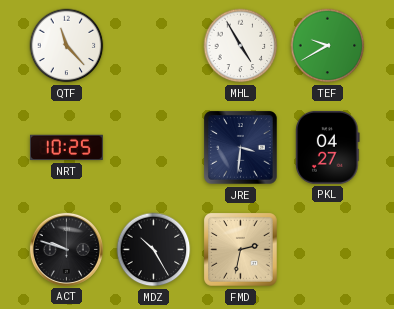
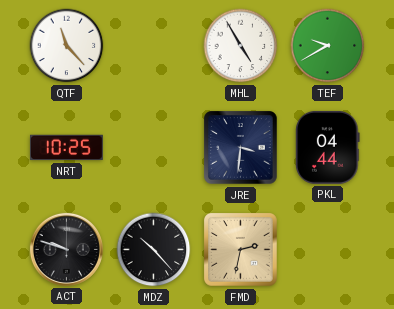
PKL: 04:27 -> 04:44 (328, 147)
MDZ: 10:25 -> 10:23 (154, 250)
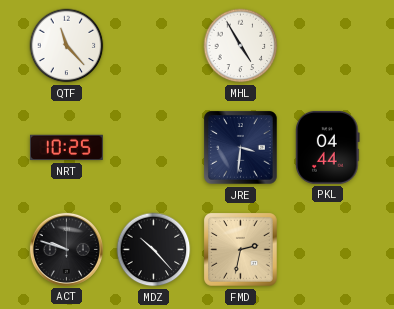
TEF: 9:40 -> none (328, 46)
